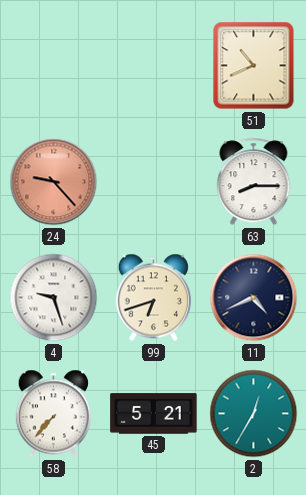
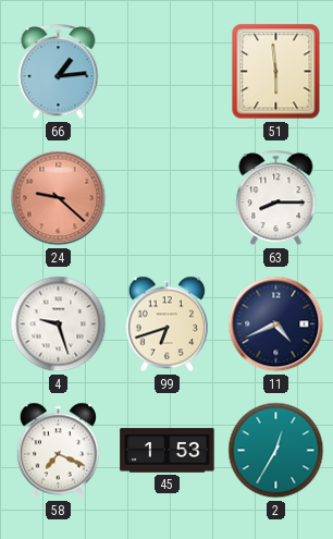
66: none -> 1:14 (59, 72)
51: 10:41 -> 5:59 (276, 72)
24: 9:23 -> 9:22 (59, 198)
58: 7:37 -> 7:19 (58, 451)
45: 5:21 -> 1:53 (168, 451)
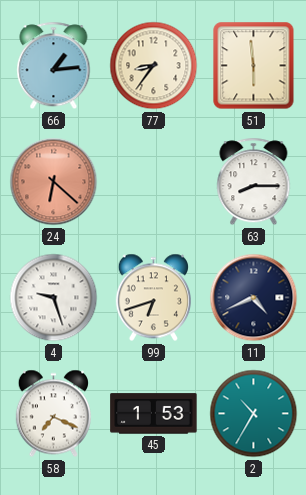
77: none -> 8:36 (154, 66)
24: 9:22 -> 6:22 (54, 182)
2: 12:35 -> 10:35 (254, 414)
